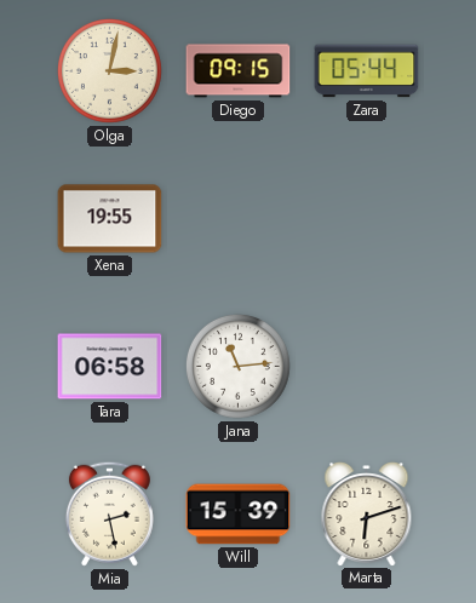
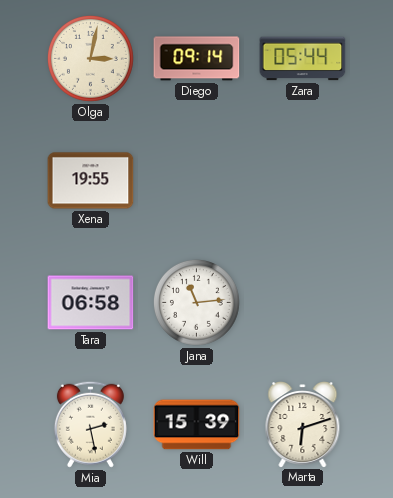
Diego: 09:15 -> 09:14 (197, 59)
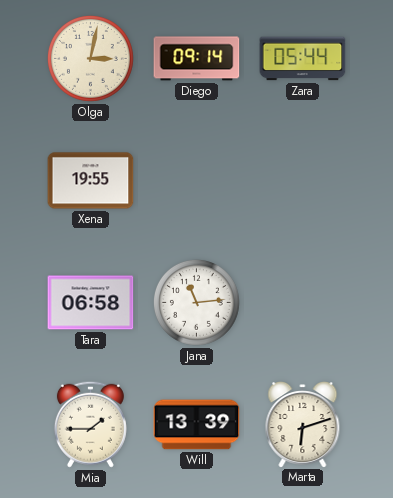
Mia: 2:28 -> 1:45 (90, 424)
Will: 15:39 -> 13:39 (197, 425)
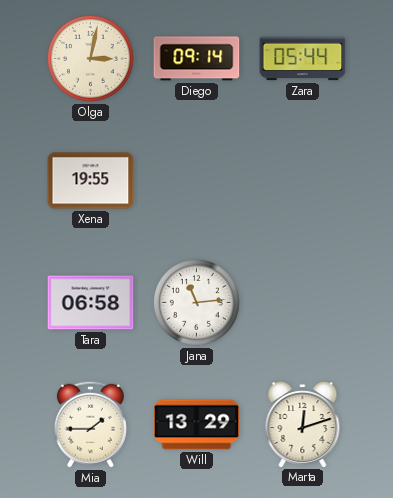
Will: 13:39 -> 13:29 (197, 425)
Marta: 6:12 -> 12:12 (303, 425)
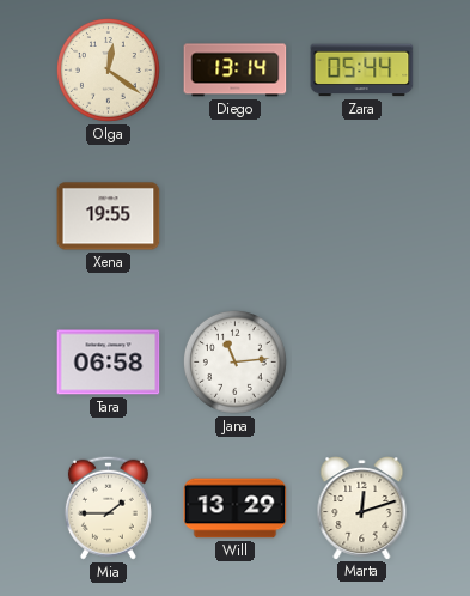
Olga: 3:02 -> 12:21 (108, 69)
Diego: 09:14 -> 13:14 (236, 71)
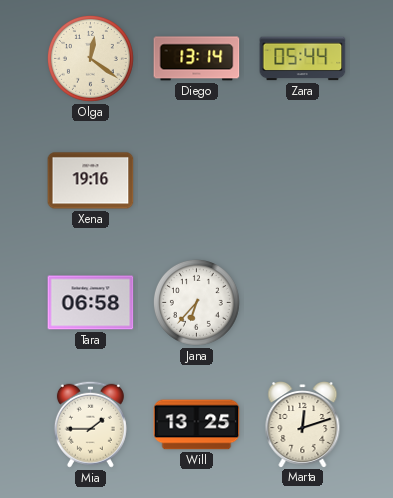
Xena: 19:55 -> 19:16 (91, 181)
Jana: 11:14 -> 6:37 (196, 302)
Will: 13:29 -> 13:25 (197, 425)
